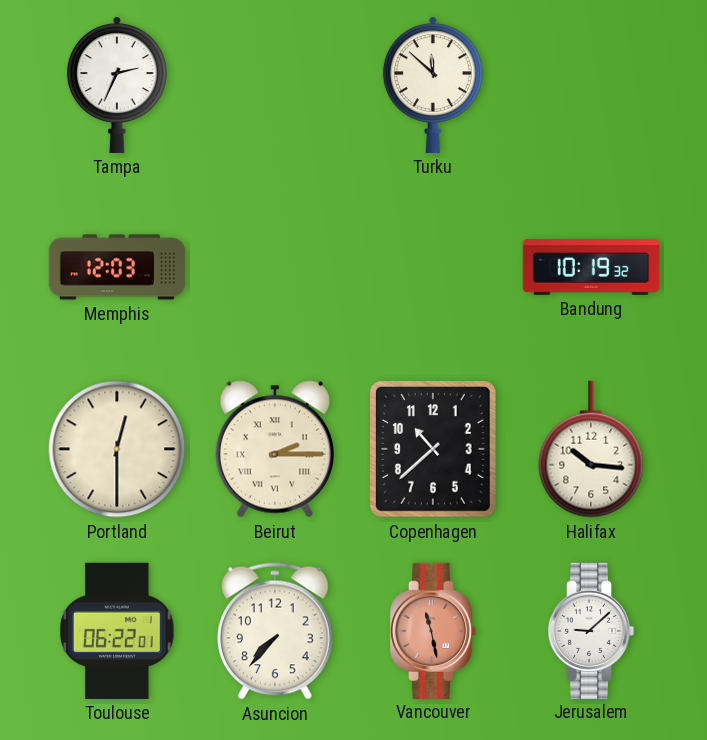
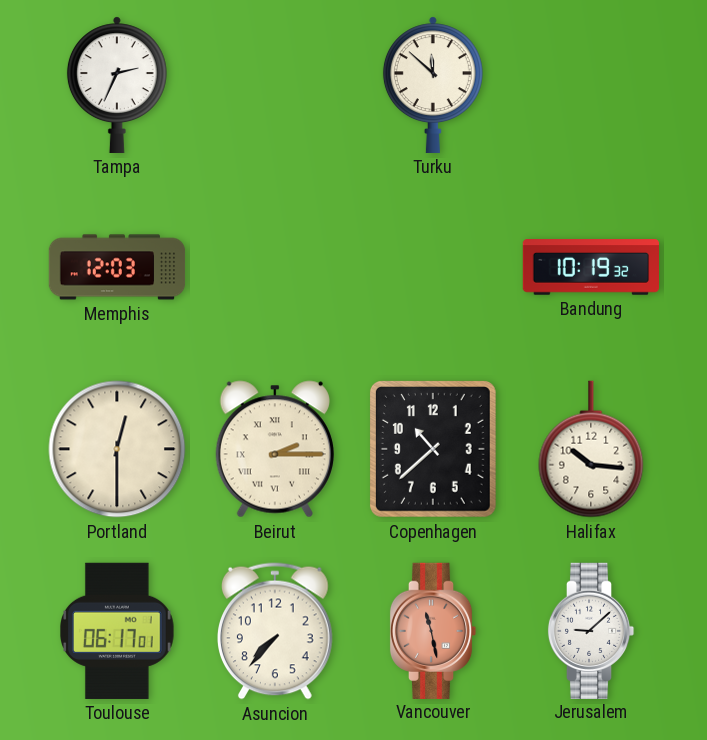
Toulouse: 06:22 -> 06:17 (118, 631)
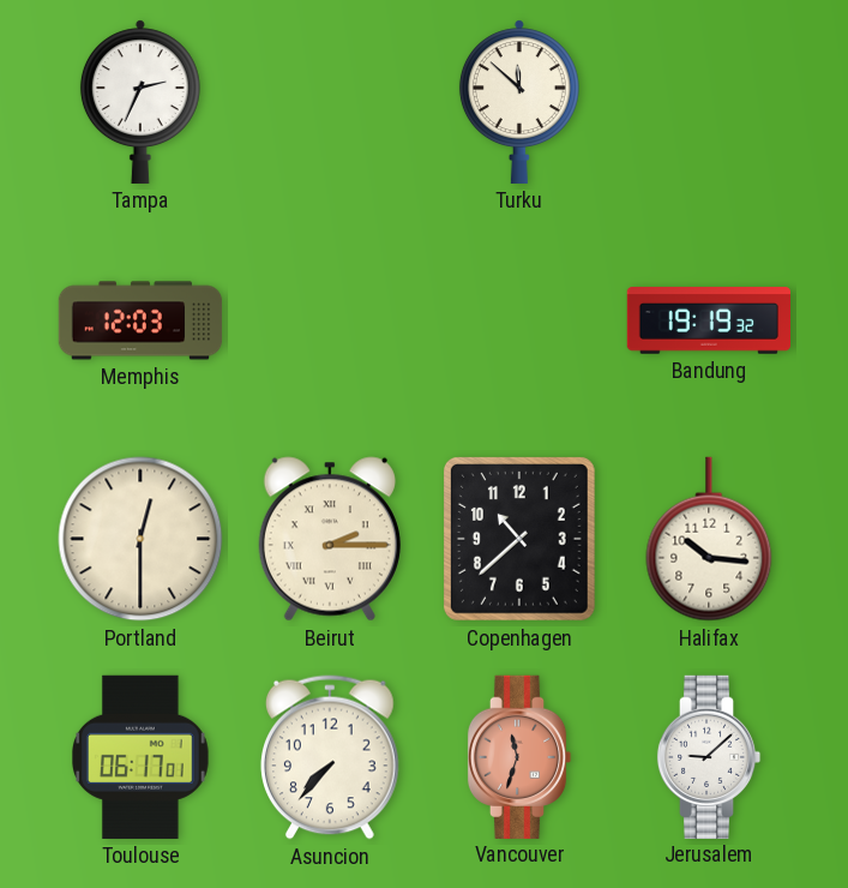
Bandung: 10:19 -> 19:19 (708, 320)
Vancouver: 11:28 -> 11:33 (519, 756)
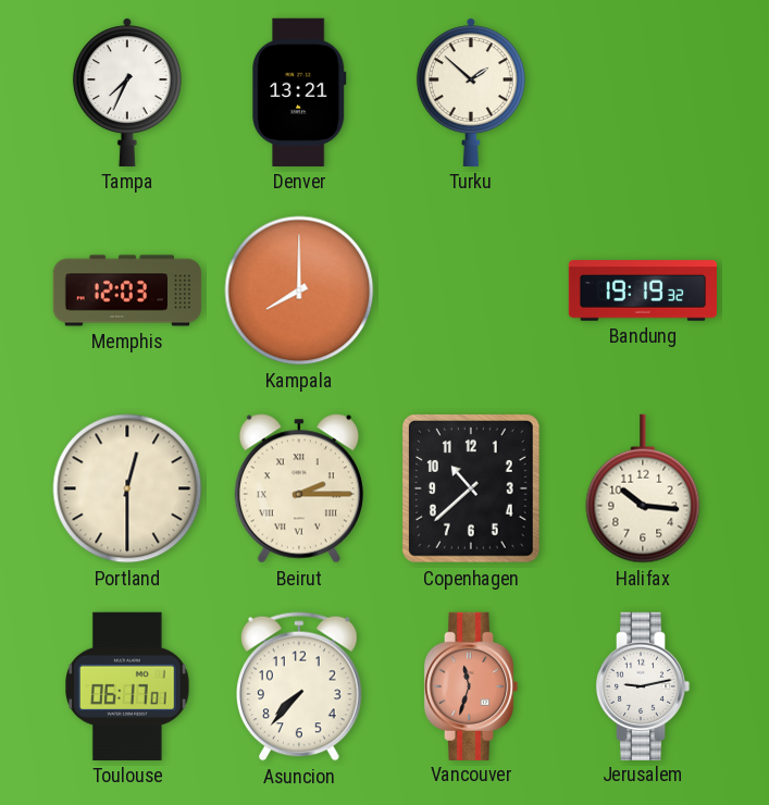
Tampa: 2:34 -> 7:34 (127, 92)
Denver: none -> 13:21 (299, 92)
Turku: 11:52 -> 1:52 (471, 92)
Kampala: none -> 8:00 (299, 290)
Jerusalem: 9:08 -> 9:13 (643, 685)
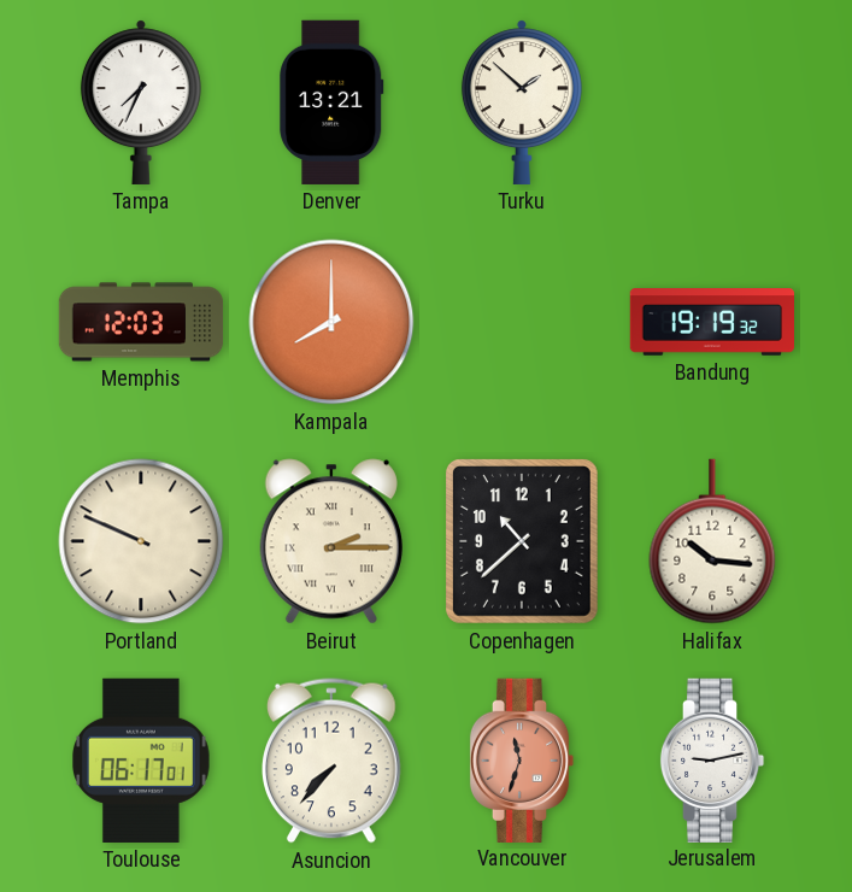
Portland: 12:30 -> 9:49 (141, 541)
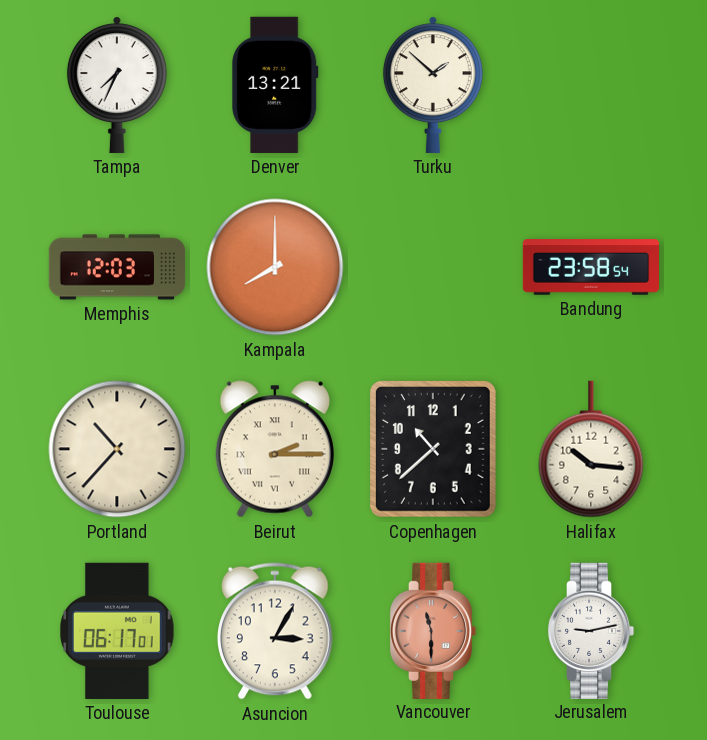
Bandung: 19:19 -> 23:58 (590, 267)
Portland: 9:49 -> 10:37 (117, 449)
Asuncion: 7:37 -> 3:05 (276, 631)
Vancouver: 11:33 -> 11:30 (433, 630)
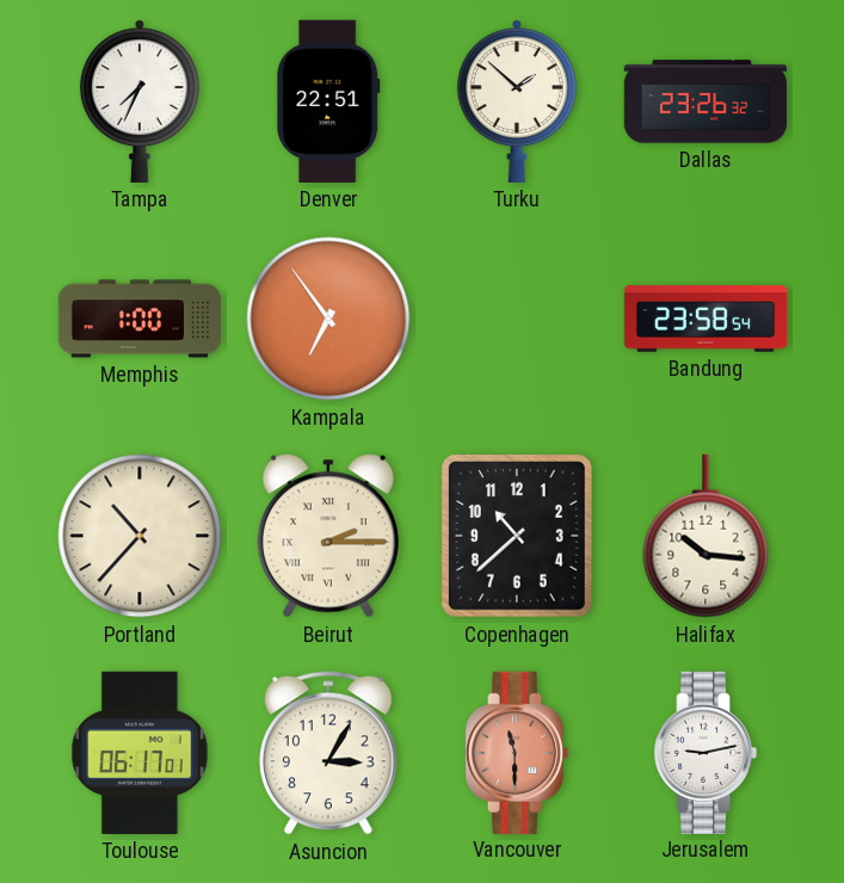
Denver: 13:21 -> 22:51 (328, 101)
Dallas: none -> 23:26 (704, 101)
Memphis: 12:03 -> 1:00 (140, 319)
Kampala: 8:00 -> 6:54 (328, 319)
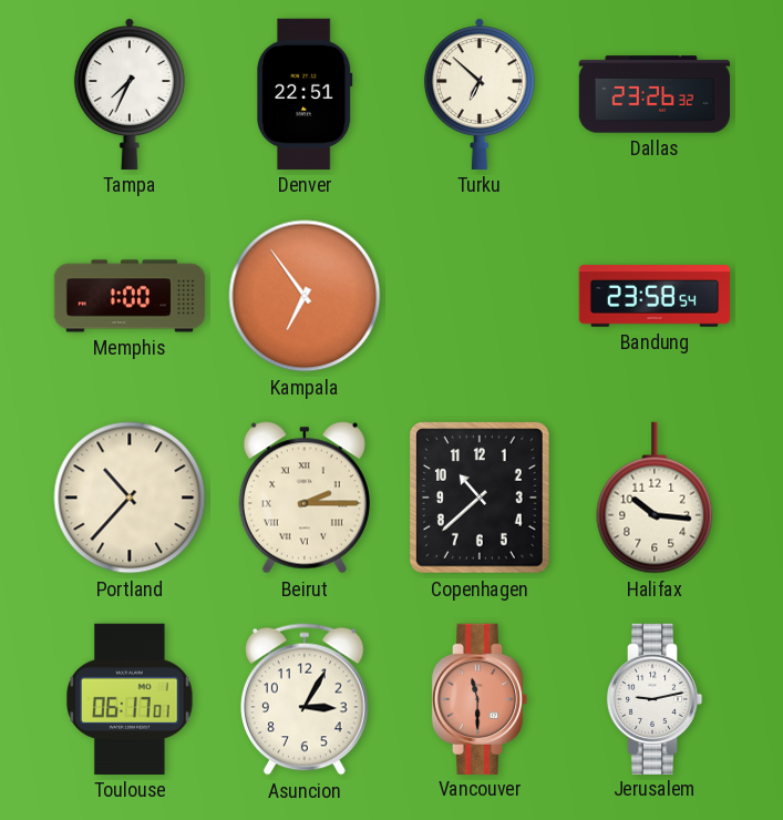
Turku: 1:52 -> 6:52 (480, 94)
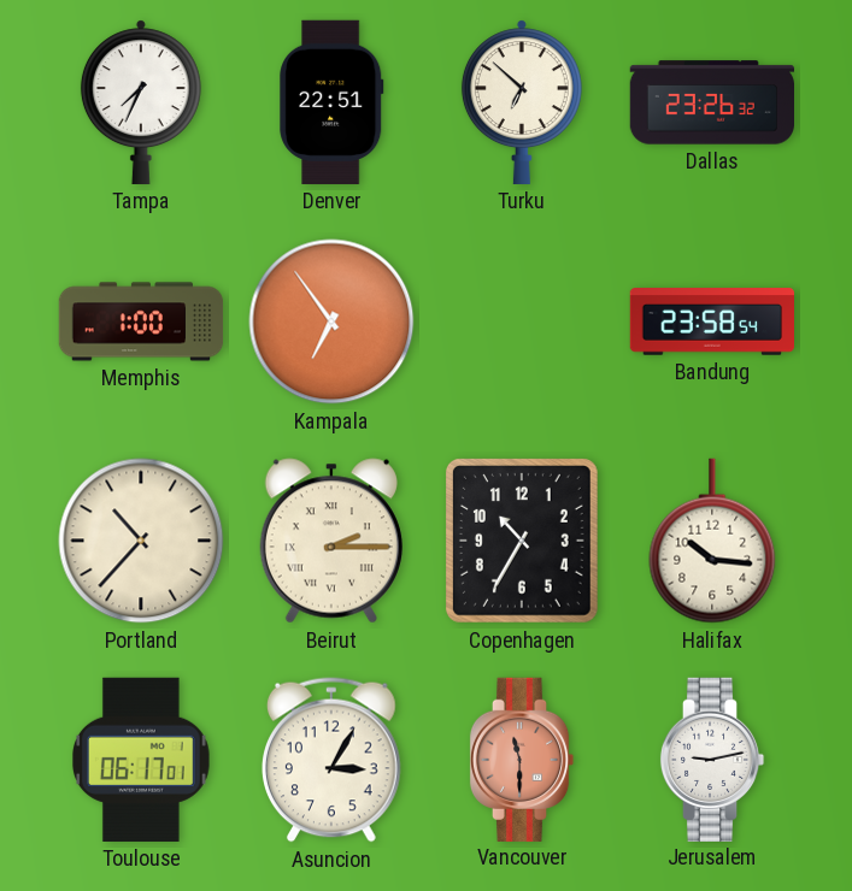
Copenhagen: 10:38 -> 10:35 (522, 541)
